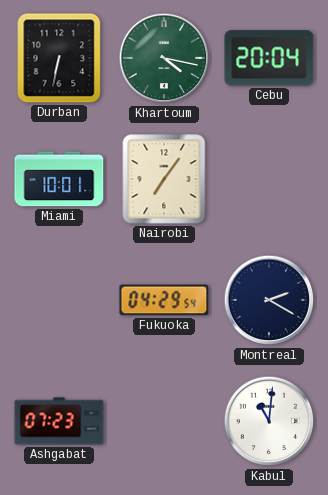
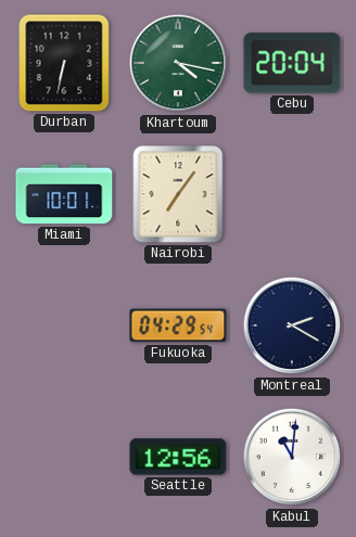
Ashgabat: 07:23 -> none (59, 421)
Seattle: none -> 12:56 (178, 457)
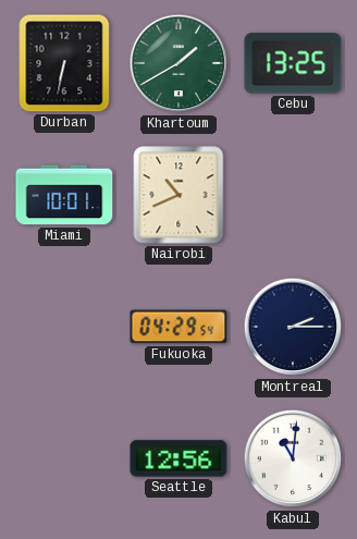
Khartoum: 4:17 -> 1:40 (178, 63)
Cebu: 20:04 -> 13:25 (293, 63)
Nairobi: 7:06 -> 10:41 (178, 195)
Montreal: 2:20 -> 2:15 (293, 327)
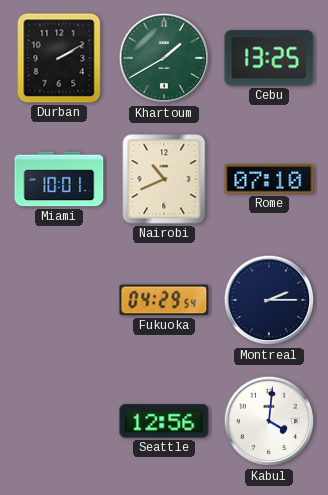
Durban: 6:32 -> 2:10 (59, 58)
Rome: none -> 07:10 (269, 179)
Kabul: 11:01 -> 4:01 (269, 421)
